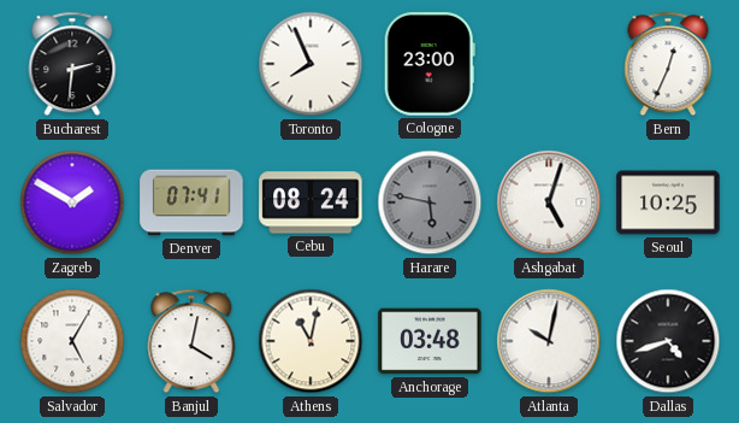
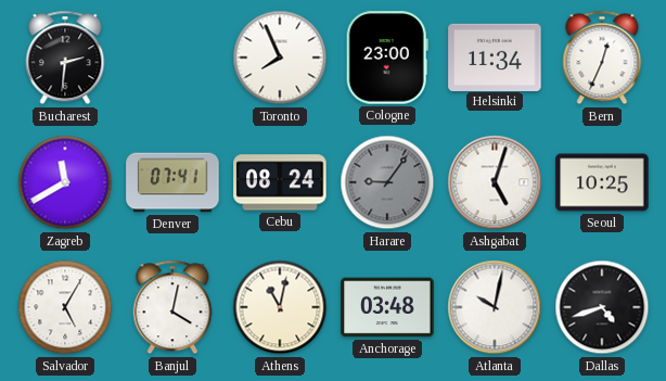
Helsinki: none -> 11:34 (495, 56)
Zagreb: 1:50 -> 11:40 (65, 182)
Harare: 5:47 -> 9:06 (387, 182)
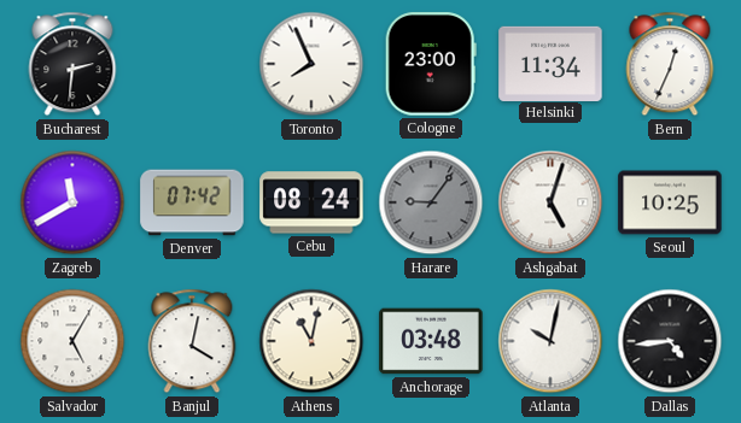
Denver: 07:41 -> 07:42 (192, 202)
Dallas: 4:42 -> 4:44 (670, 341)
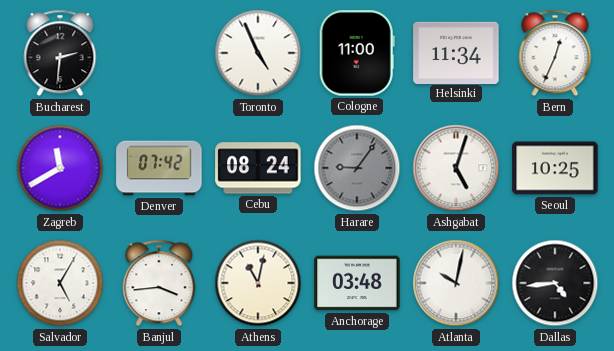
Toronto: 7:56 -> 4:56 (258, 53)
Cologne: 23:00 -> 11:00 (357, 53)
Banjul: 4:02 -> 3:44 (159, 283)
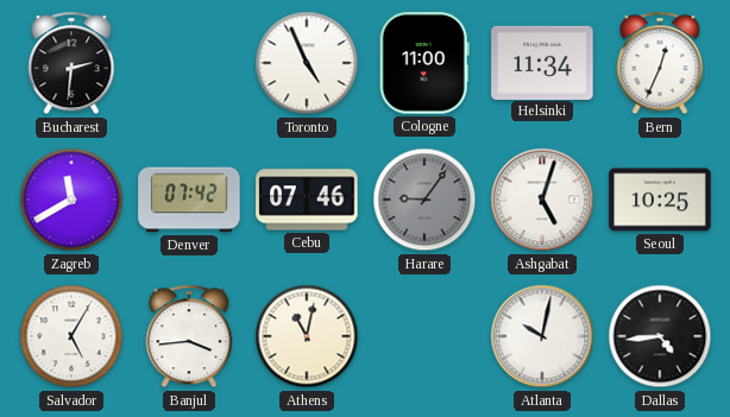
Cebu: 08:24 -> 07:46 (307, 200)
Anchorage: 03:48 -> none (357, 283)
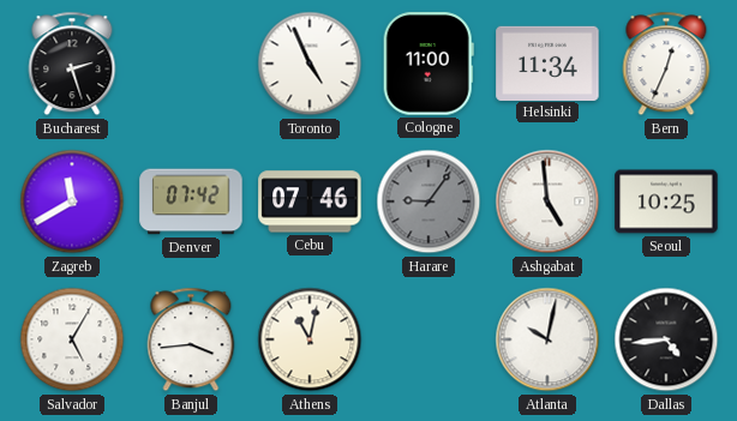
Bucharest: 2:31 -> 2:27 (72, 64)
Ashgabat: 5:03 -> 4:59 (547, 202)
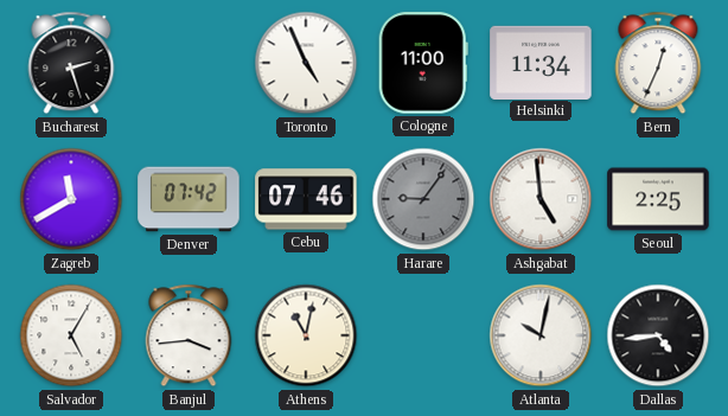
Seoul: 10:25 -> 2:25 (658, 199)
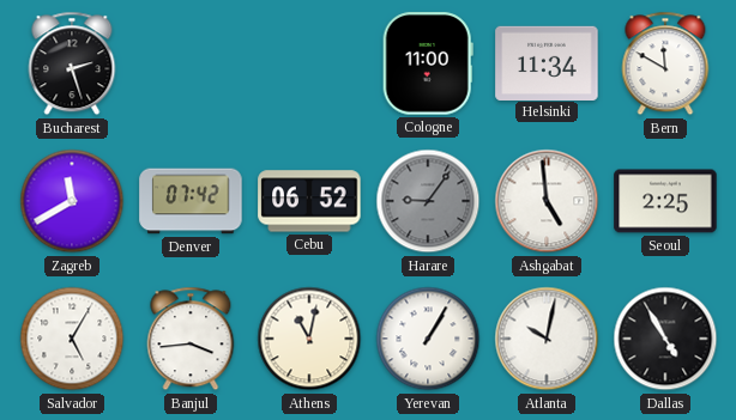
Toronto: 4:56 -> none (306, 63)
Bern: 12:34 -> 11:50 (665, 63)
Cebu: 07:46 -> 06:52 (309, 201)
Yerevan: none -> 1:05 (428, 339)
Dallas: 4:44 -> 4:55 (665, 339)
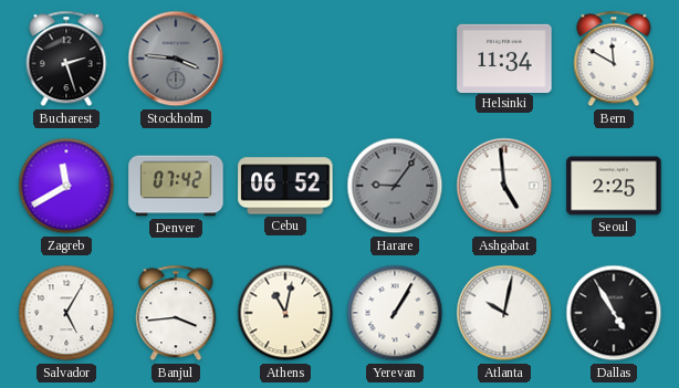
Stockholm: none -> 3:46 (176, 59)
Cologne: 11:00 -> none (428, 63)
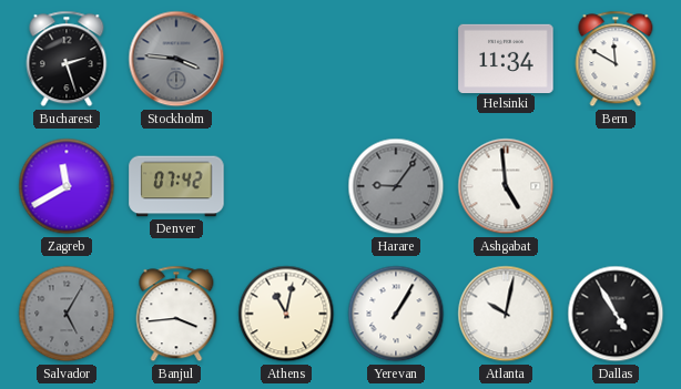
Cebu: 06:52 -> none (285, 186)
Seoul: 2:25 -> none (614, 186)
Salvador dial: white -> grey (67, 314)
